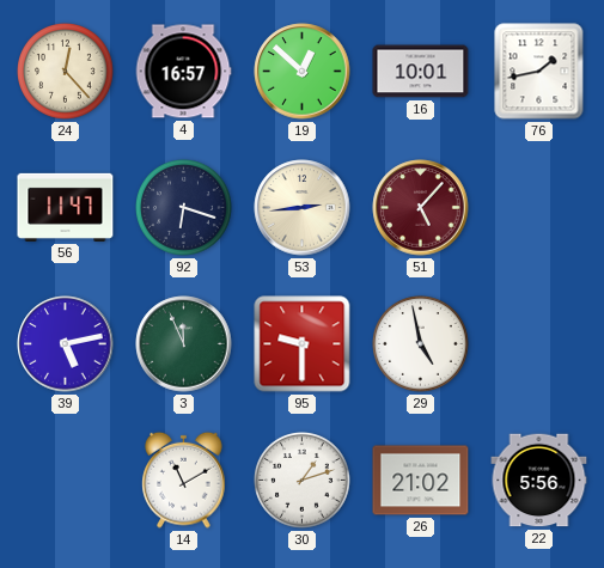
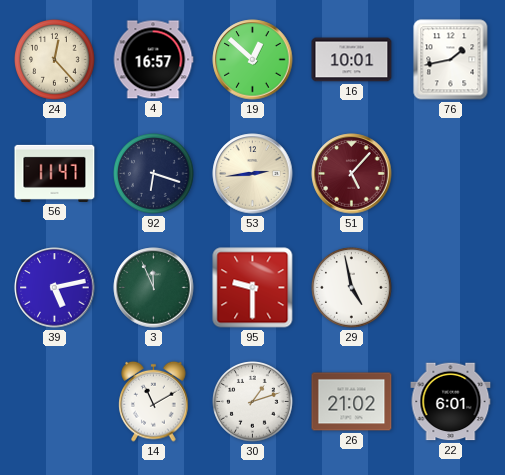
22: 5:56 -> 6:01 (451, 402)
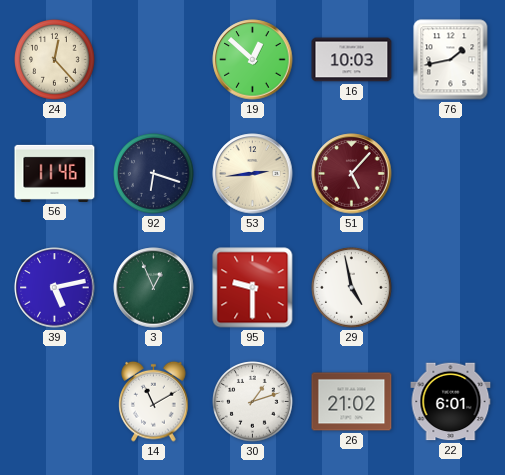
4: 16:57 -> none (153, 60)
16: 10:01 -> 10:03 (352, 60)
56: 11:47 -> 11:46 (55, 173)
3: 11:56 -> 12:56 (154, 288)
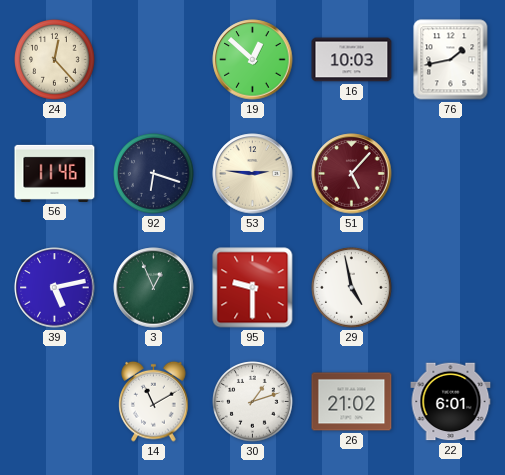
53: 2:44 -> 2:46 (253, 174)
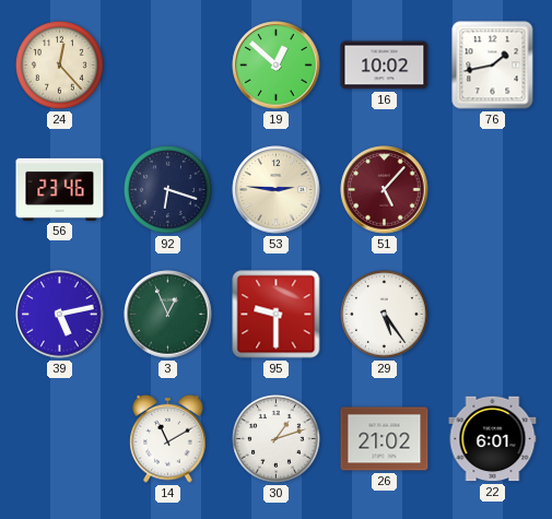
16: 10:03 -> 10:02 (385, 66)
56: 11:46 -> 23:46 (60, 189)
29: 4:58 -> 5:24 (385, 315)
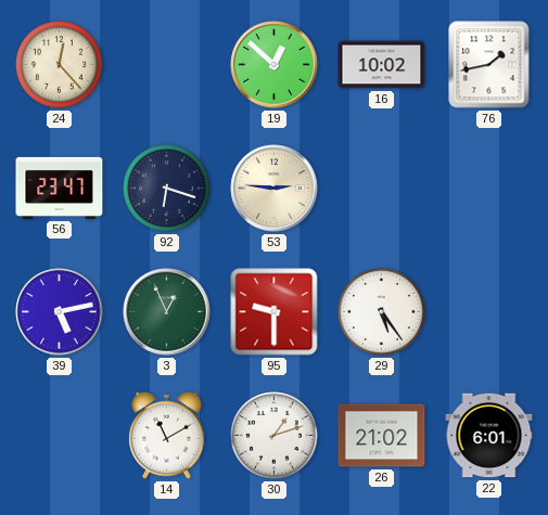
56: 23:46 -> 23:47 (60, 188)
51: 5:07 -> none (385, 190)
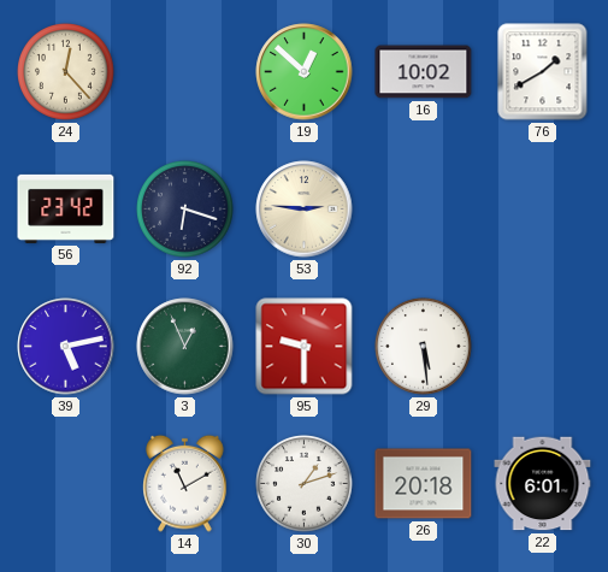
76: 1:43 -> 1:40 (543, 72)
56: 23:47 -> 23:42 (66, 208)
29: 5:24 -> 5:29 (424, 347)
26: 21:02 -> 20:18 (424, 484)
